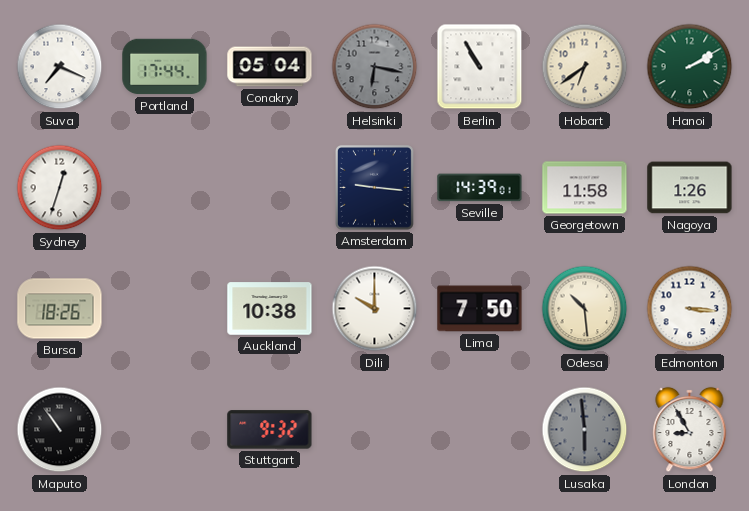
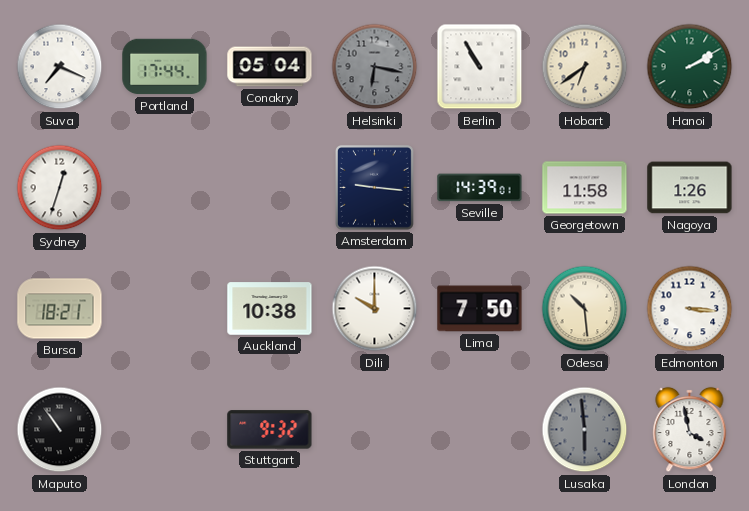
Bursa: 18:26 -> 18:21 (60, 309)
London: 8:55 -> 3:58 (690, 430)
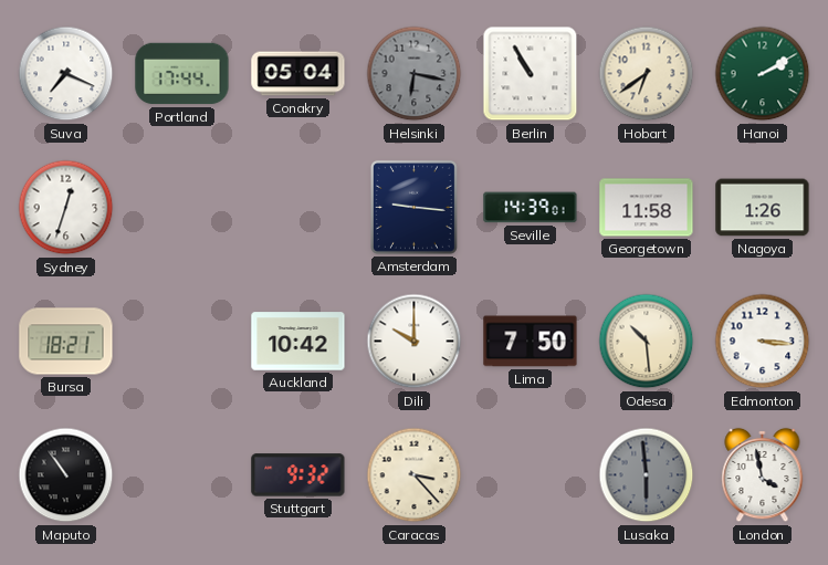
Auckland: 10:38 -> 10:42 (298, 342)
Caracas: none -> 3:23 (415, 475)
